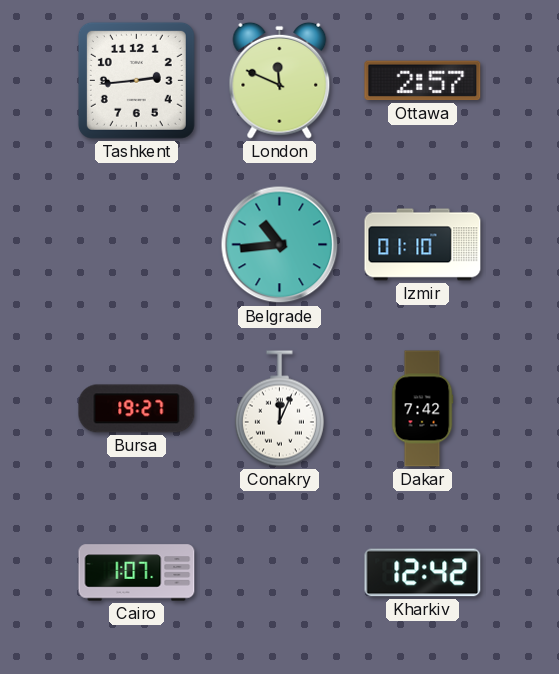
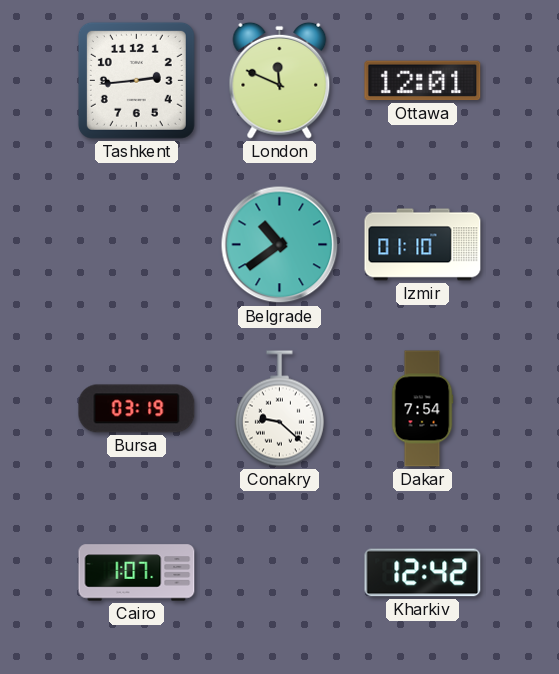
Ottawa: 2:57 -> 12:01 (423, 81)
Belgrade: 10:44 -> 10:39 (280, 245)
Bursa: 19:27 -> 03:19 (137, 409)
Conakry: 12:04 -> 9:22 (279, 409)
Dakar: 7:42 -> 7:54 (422, 409)
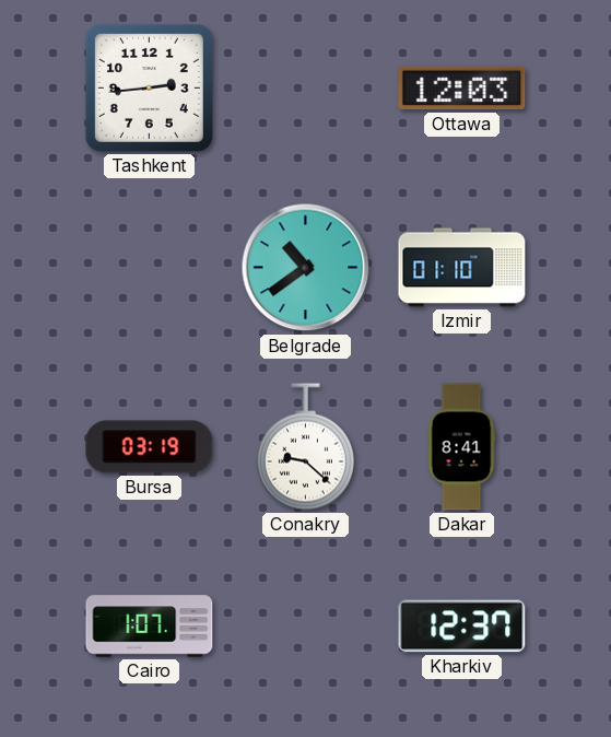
London: 11:49 -> none (280, 80)
Ottawa: 12:01 -> 12:03 (462, 89)
Dakar: 7:54 -> 8:41 (461, 447)
Kharkiv: 12:42 -> 12:37 (462, 627)
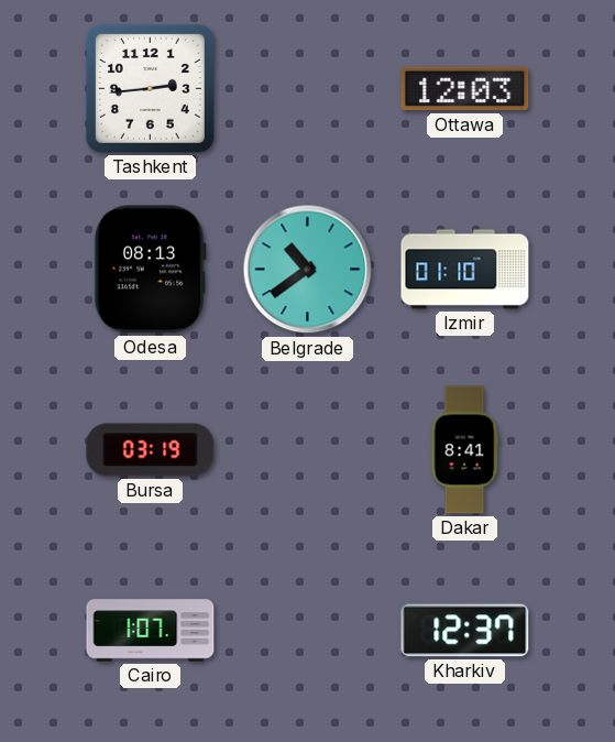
Odesa: none -> 08:13 (150, 270)
Conakry: 9:22 -> none (305, 447)
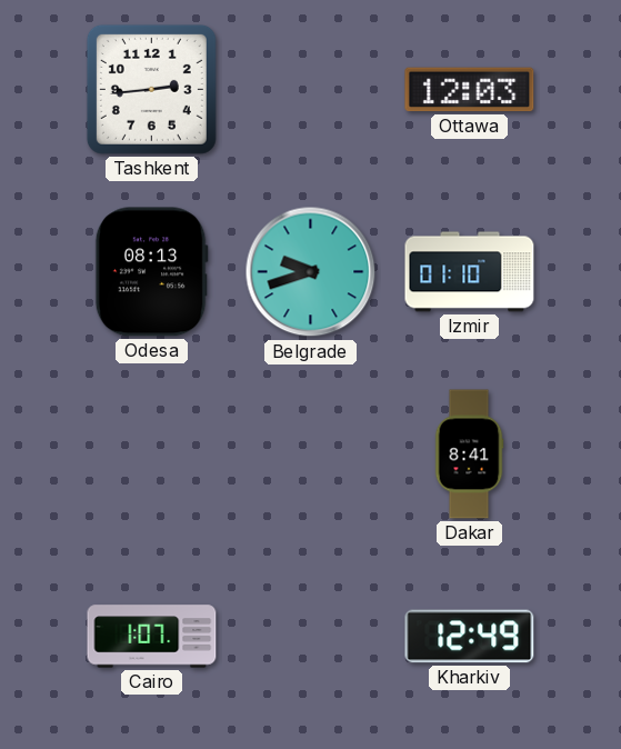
Belgrade: 10:39 -> 9:42 (311, 272)
Bursa: 03:19 -> none (151, 450)
Kharkiv: 12:37 -> 12:49 (470, 637)
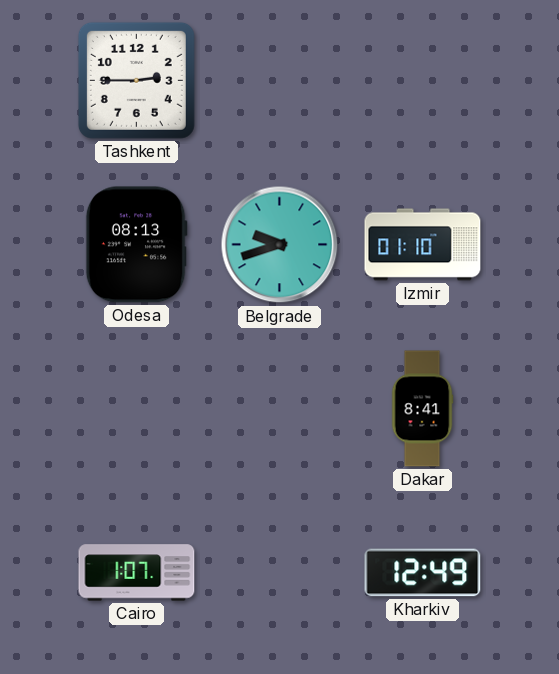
Tashkent: 2:44 -> 2:45 (136, 80)
Ottawa: 12:03 -> none (470, 90)
